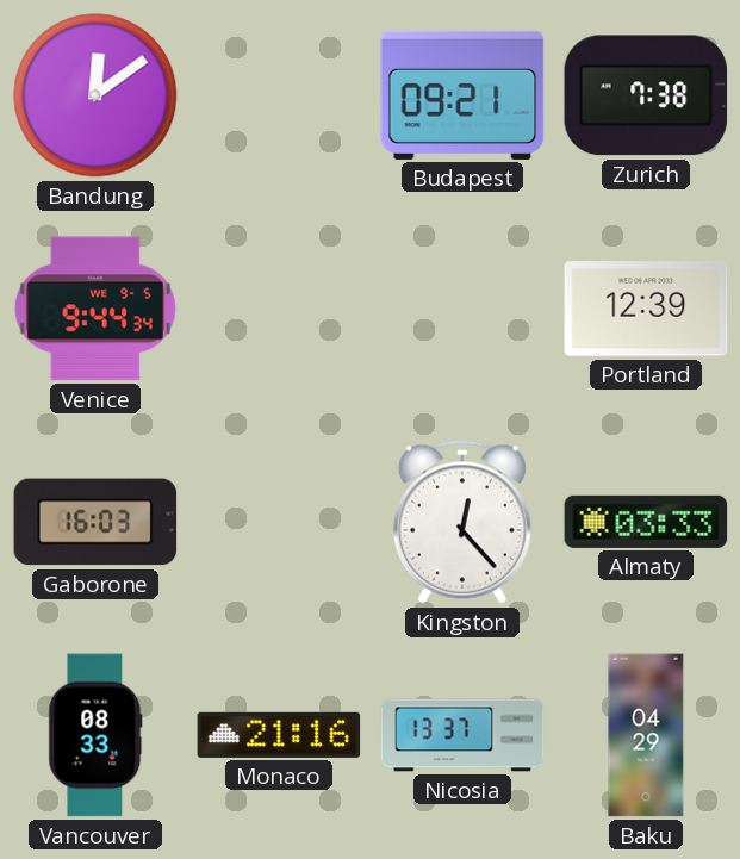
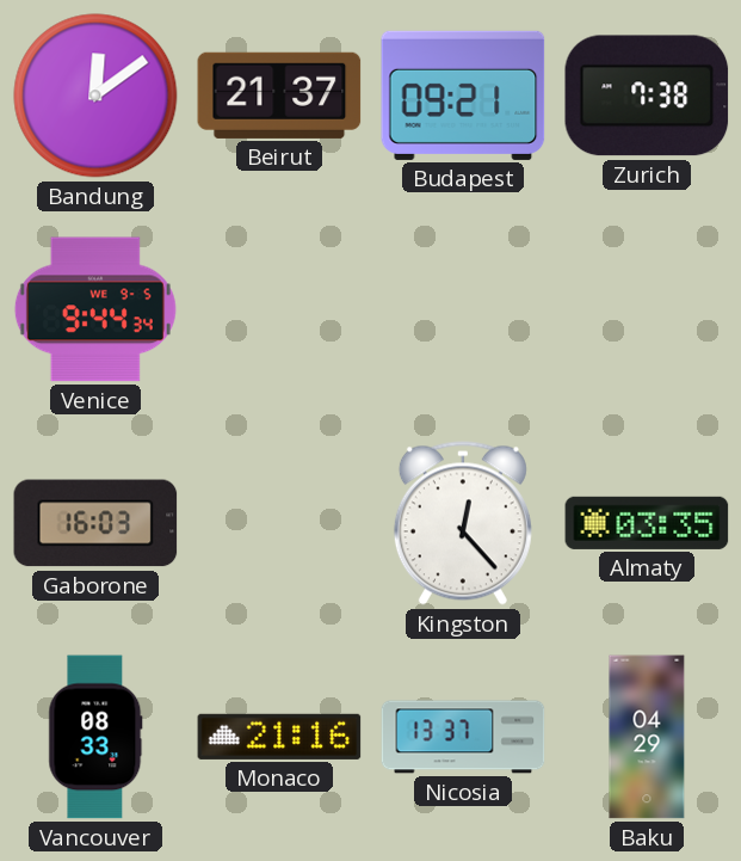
Beirut: none -> 21:37 (279, 96)
Portland: 12:39 -> none (646, 309)
Almaty: 03:33 -> 03:35 (647, 523)
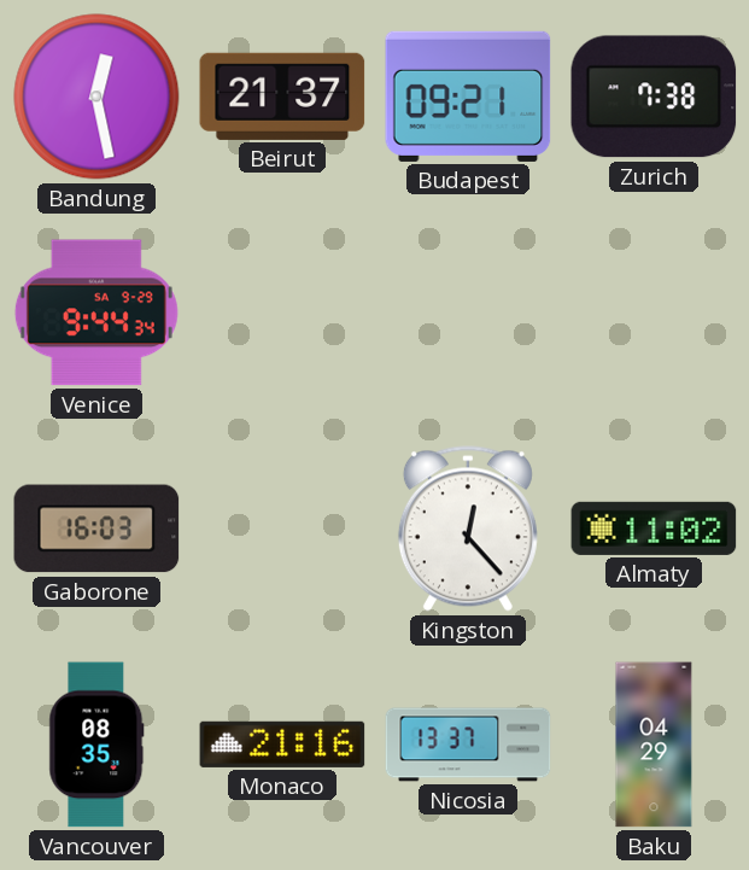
Bandung: 12:09 -> 12:28 (96, 97)
Venice date: WE 9-5 -> SA 9-29 (96, 313)
Almaty: 03:35 -> 11:02 (654, 529)
Vancouver: 08:33 -> 08:35 (96, 745)
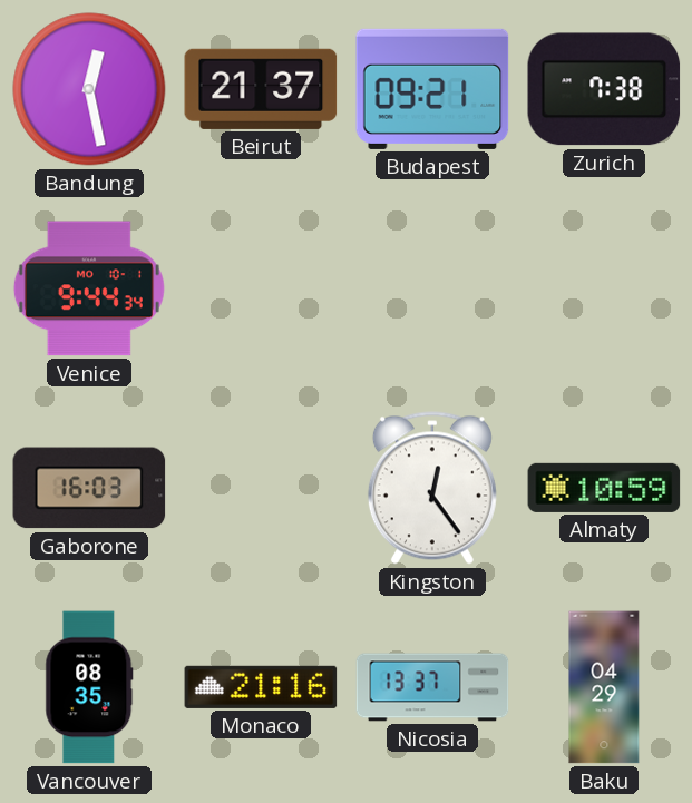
Venice date: SA 9-29 -> MO 10-1 (89, 288)
Kingston: 12:23 -> 12:24 (432, 488)
Almaty: 11:02 -> 10:59 (604, 488)
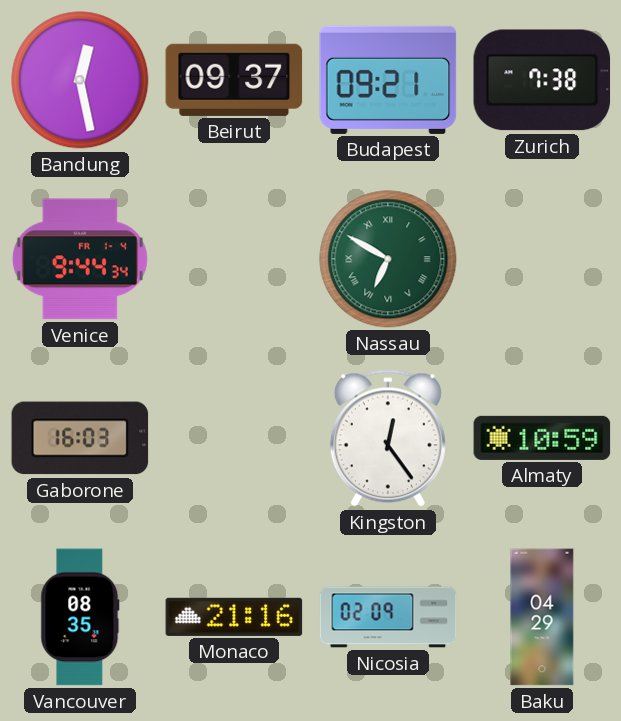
Beirut: 21:37 -> 09:37 (234, 80)
Venice date: MO 10-1 -> FR 1-4 (80, 259)
Nassau: none -> 6:50 (388, 259)
Nicosia: 13:37 -> 02:09 (388, 617)
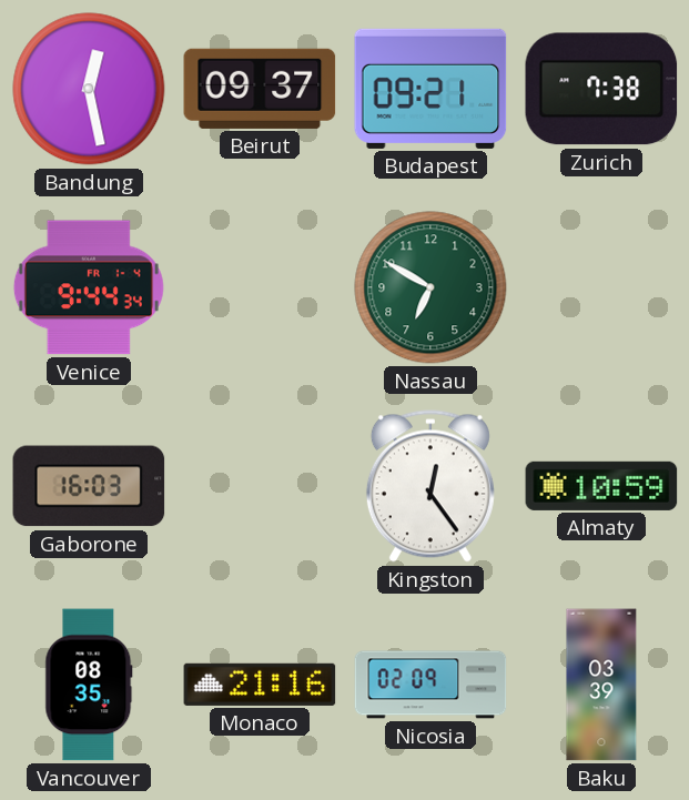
Nassau numerals: Roman -> Arabic (430, 287)
Baku: 04:29 -> 03:39 (601, 685)
